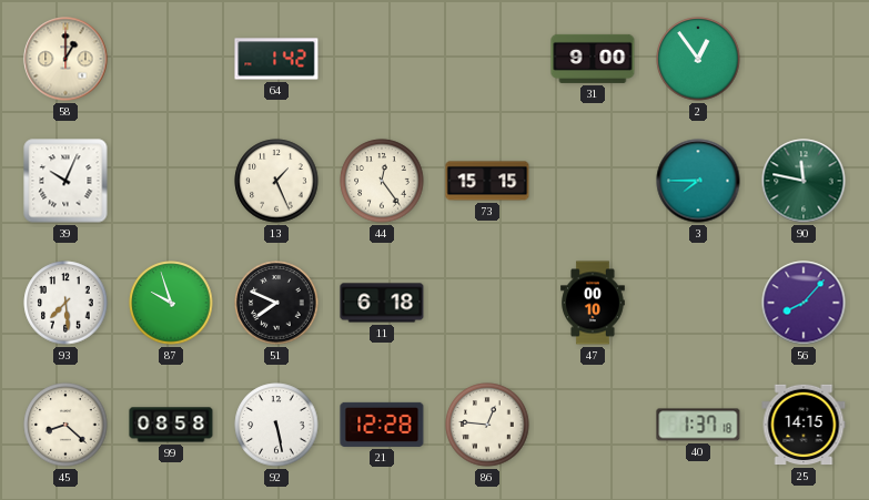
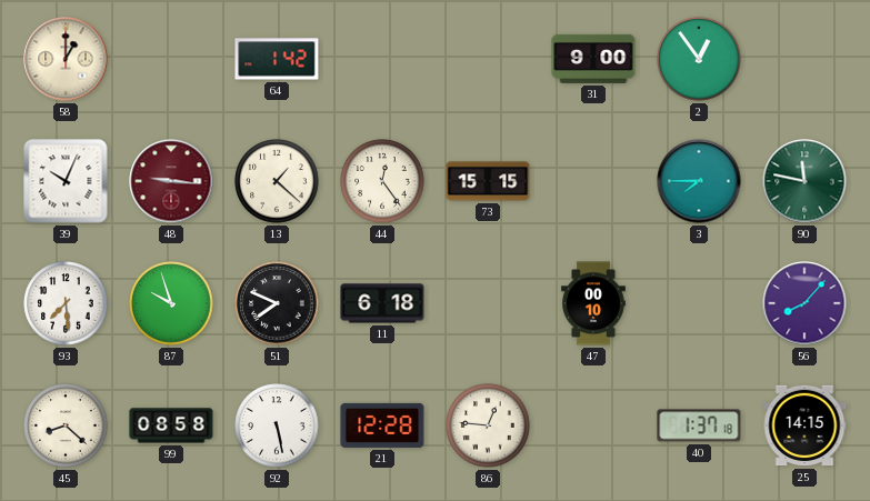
48: none -> 9:16 (171, 181)
13: 1:26 -> 1:22 (277, 181)
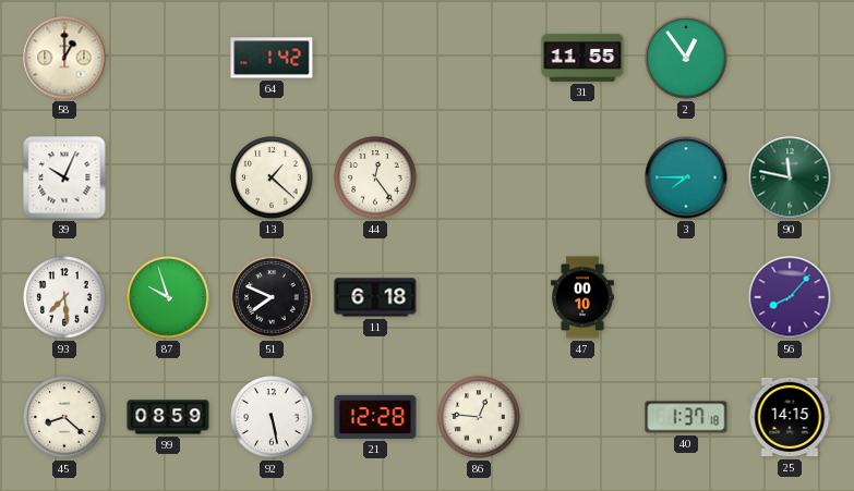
31: 9:00 -> 11:55 (582, 58)
48: 9:16 -> none (171, 181)
73: 15:15 -> none (488, 181)
99: 08:58 -> 08:59 (168, 417)
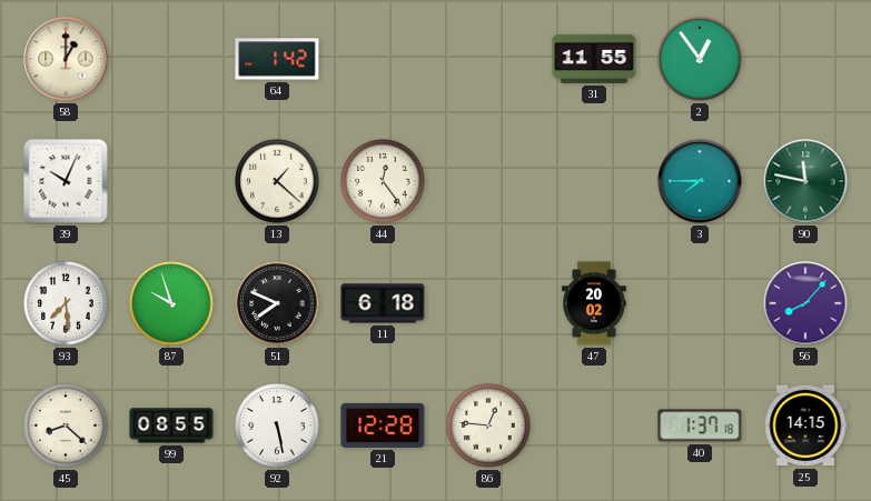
47: 00:10 -> 20:02 (594, 303)
99: 08:59 -> 08:55 (171, 425)
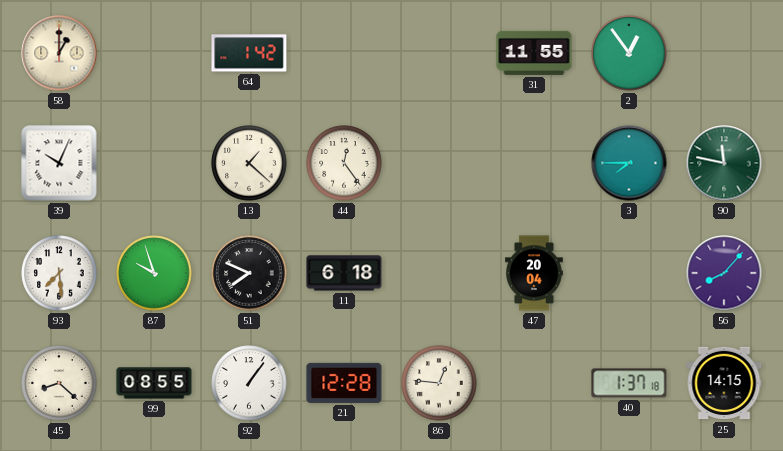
47: 20:02 -> 20:04 (534, 273)
92: 5:28 -> 1:06 (249, 383)
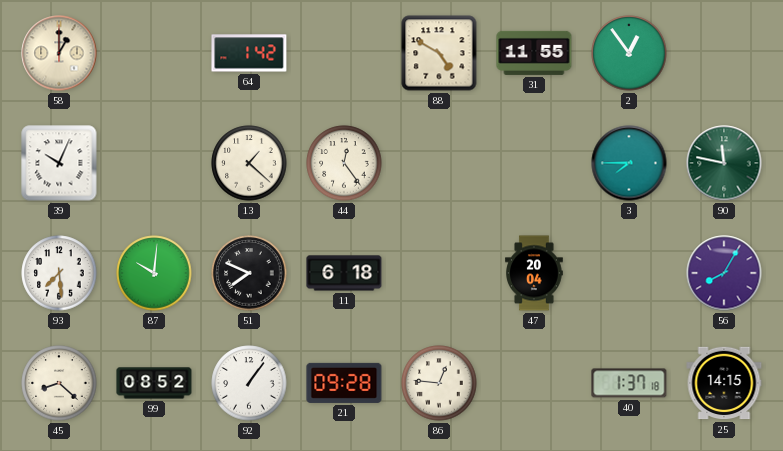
88: none -> 4:50 (439, 53)
87: 9:57 -> 10:01 (154, 273)
56: 8:07 -> 8:05 (724, 273)
99: 08:55 -> 08:52 (154, 383)
21: 12:28 -> 09:28 (344, 383)
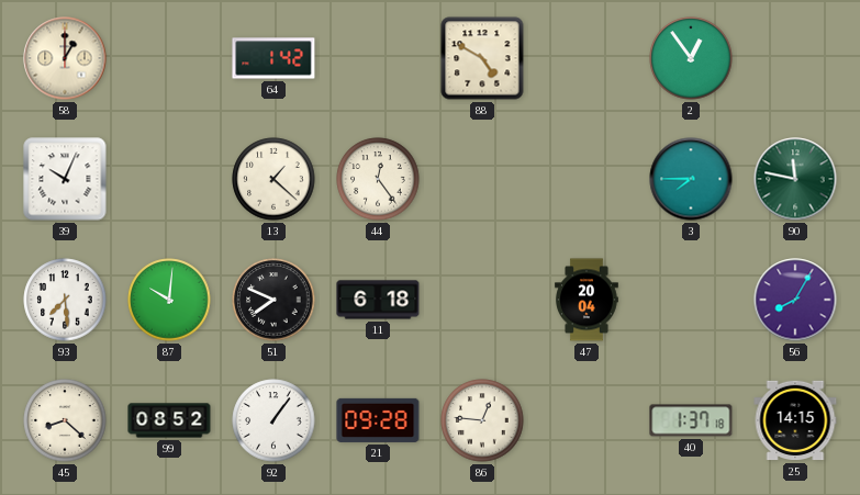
31: 11:55 -> none (534, 53)
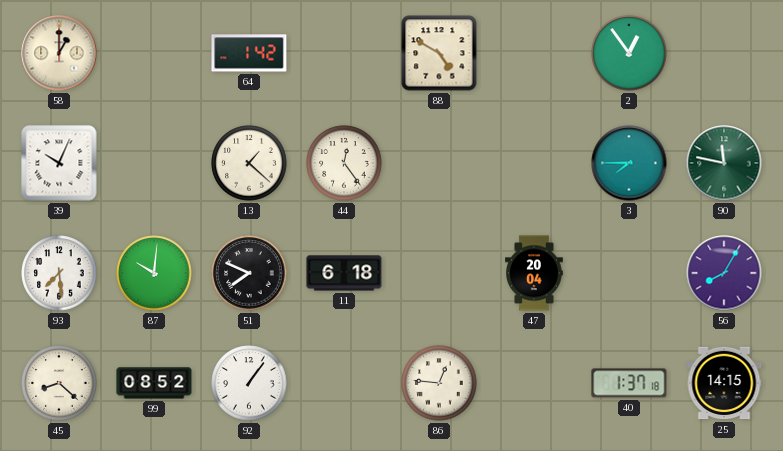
21: 09:28 -> none (378, 420)
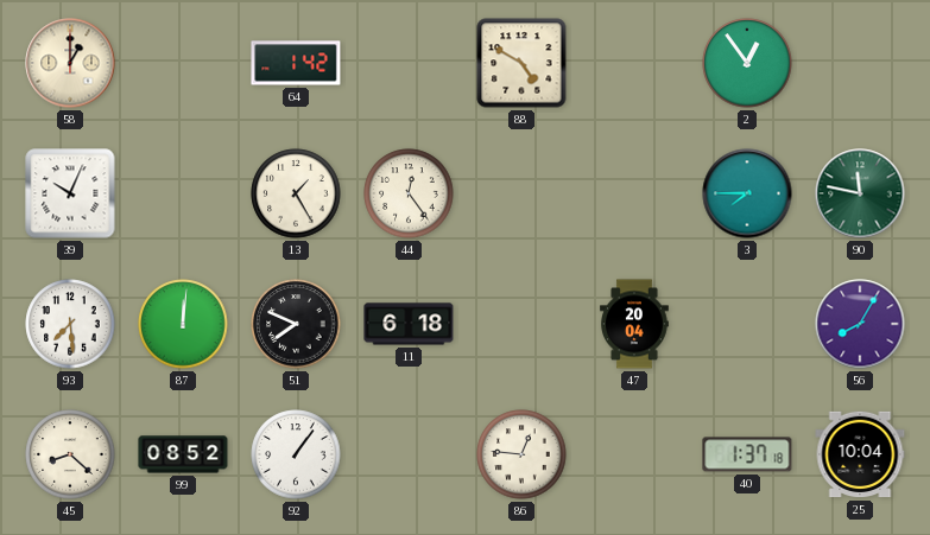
13: 1:22 -> 1:25 (296, 193)
87: 10:01 -> 12:01 (183, 324)
25: 14:15 -> 10:04 (860, 454)
